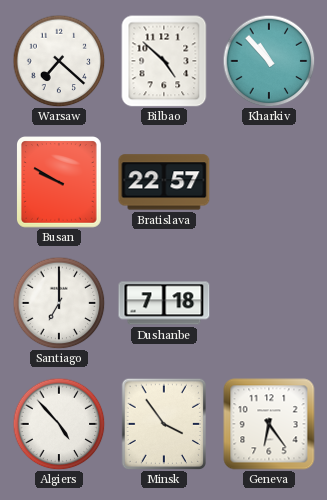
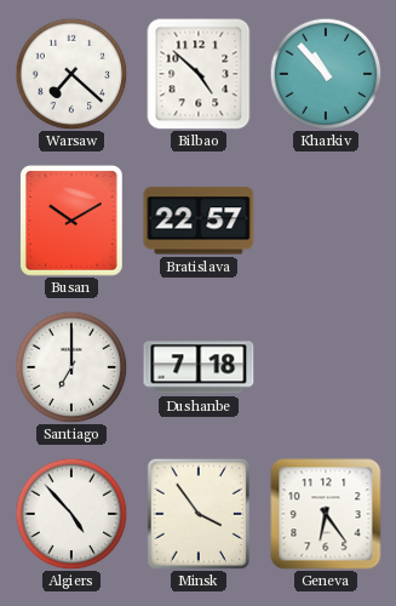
Busan: 9:50 -> 10:10 (73, 222)
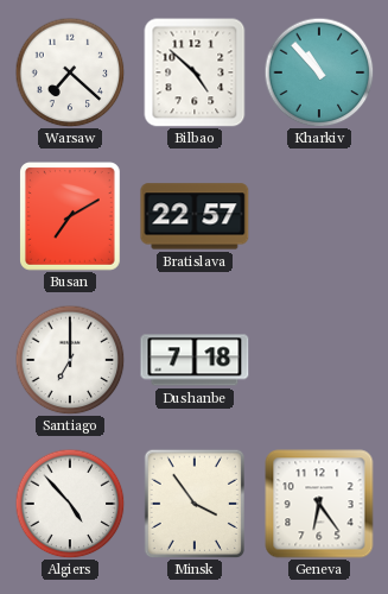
Busan: 10:10 -> 7:10 (71, 217)
